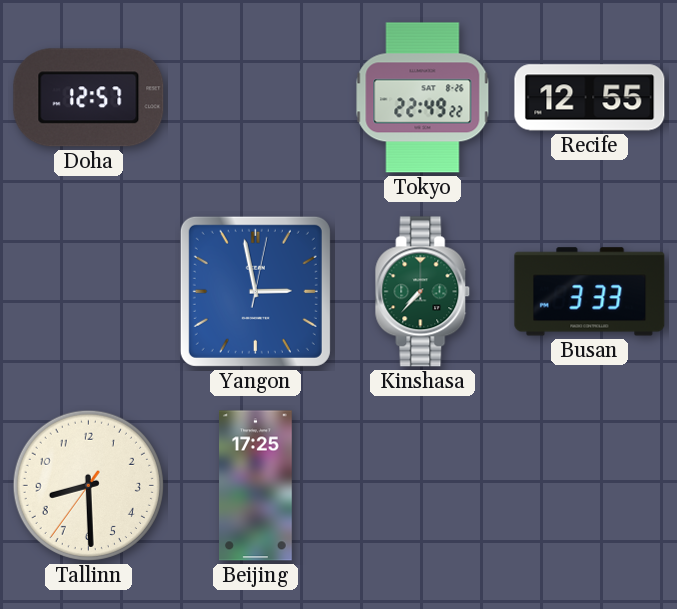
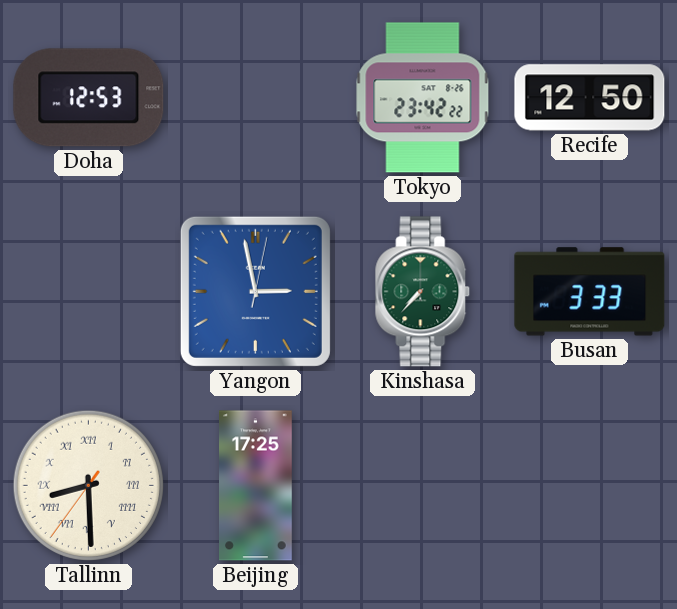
Doha: 12:57 -> 12:53 (89, 98)
Tokyo: 22:49 -> 23:42 (423, 98)
Recife: 12:55 -> 12:50 (590, 98)
Tallinn numerals: Arabic -> Roman (88, 485)
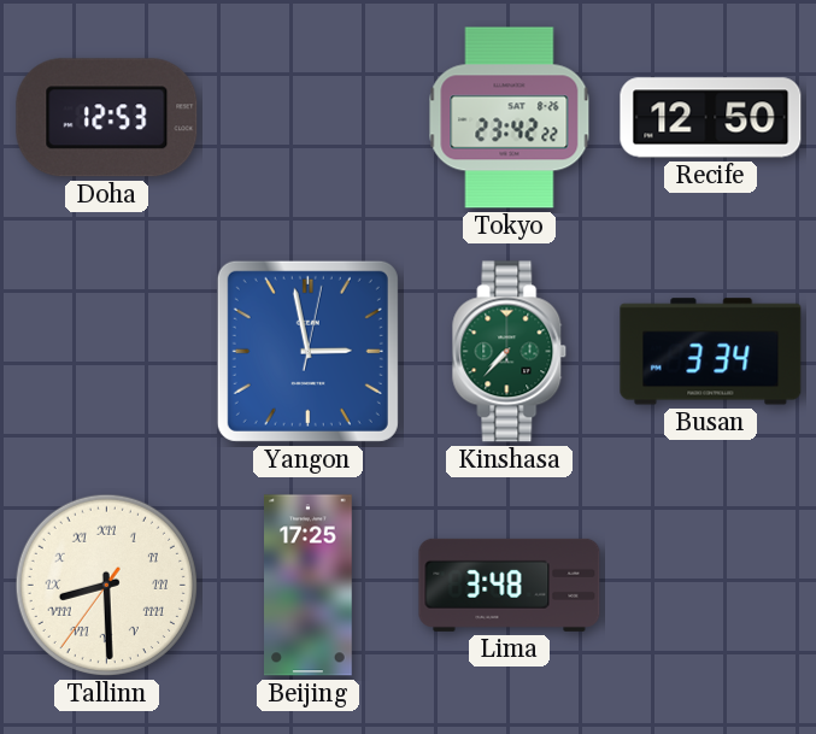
Busan: 3:33 -> 3:34 (711, 352)
Lima: none -> 3:48 (510, 585)
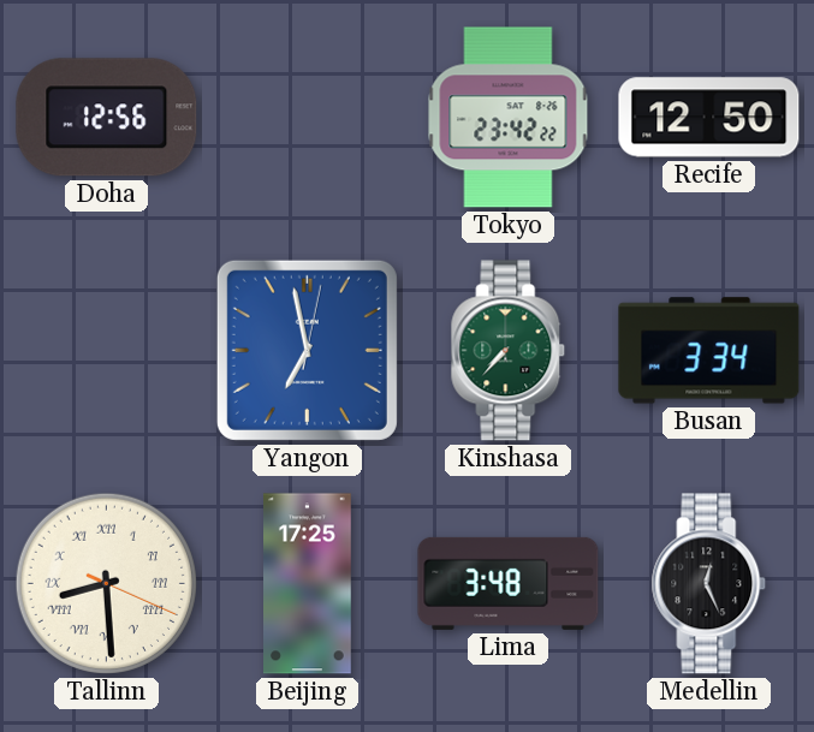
Doha: 12:53 -> 12:56 (107, 118)
Yangon: 2:58 -> 6:58 (307, 350)
Tallinn: 8:29:36 -> 8:29:19 (106, 583)
Medellin: none -> 12:26 (709, 584)
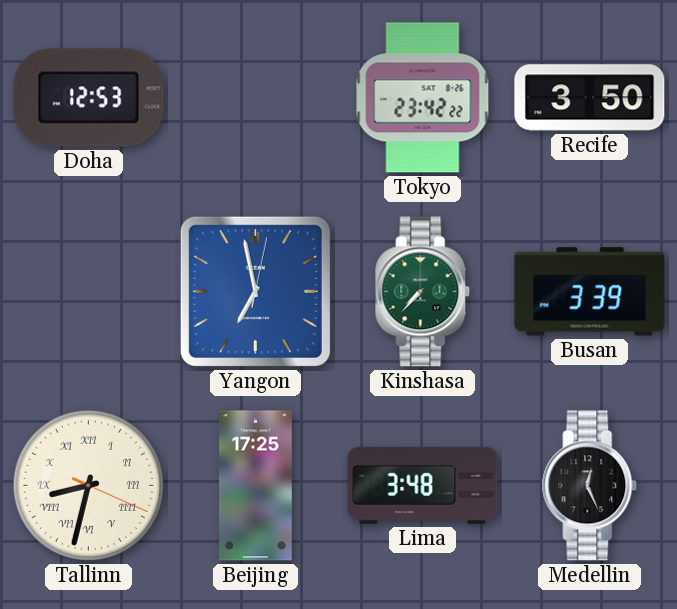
Doha: 12:56 -> 12:53 (89, 98)
Recife: 12:50 -> 3:50 (590, 98)
Busan: 3:34 -> 3:39 (590, 292)
Tallinn: 8:29 -> 8:32 (88, 485)
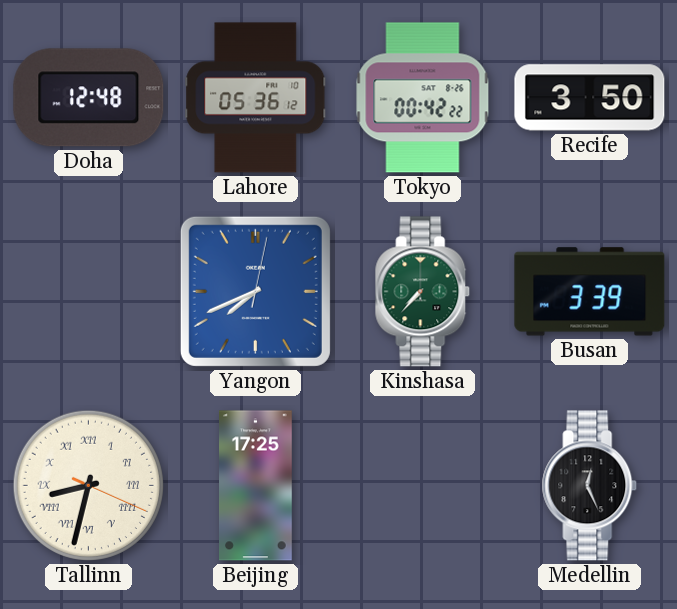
Doha: 12:53 -> 12:48 (89, 98)
Lahore: none -> 05:36 (256, 98)
Tokyo: 23:42 -> 00:42 (423, 98)
Yangon: 6:58 -> 7:41 (255, 291)
Lima: 3:48 -> none (423, 485)
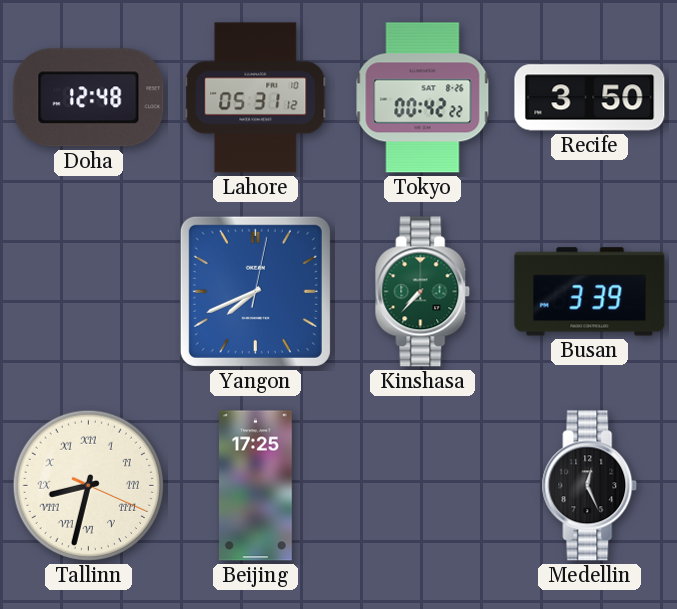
Lahore: 05:36 -> 05:31 (256, 98)
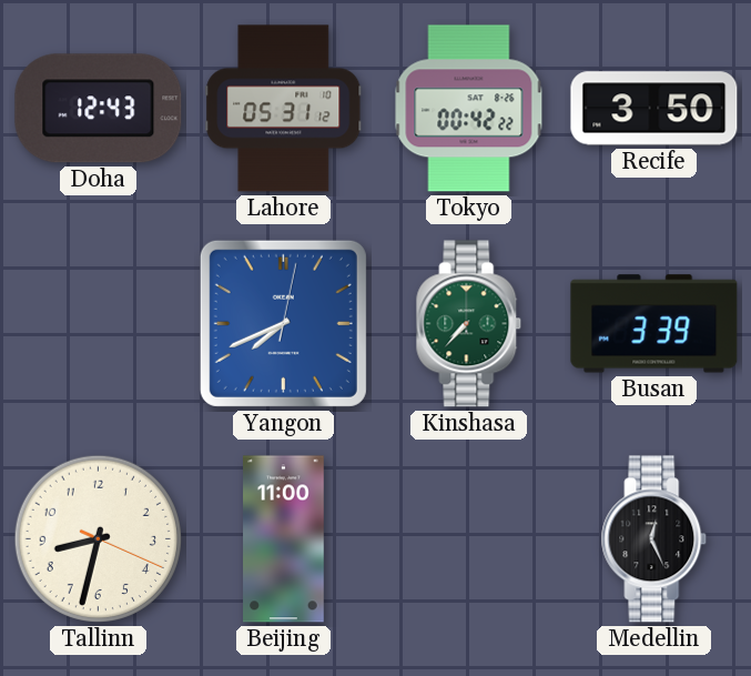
Doha: 12:48 -> 12:43 (99, 109)
Tallinn numerals: Roman -> Arabic (98, 538)
Beijing: 17:25 -> 11:00 (284, 539)
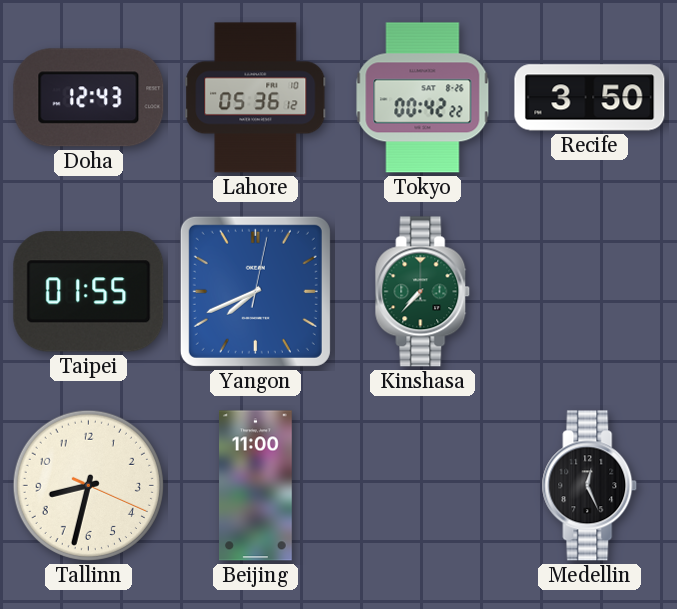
Lahore: 05:31 -> 05:36 (256, 98)
Taipei: none -> 01:55 (89, 292)
Busan: 3:39 -> none (654, 324)
